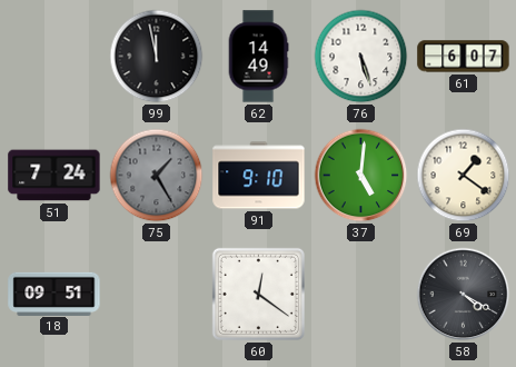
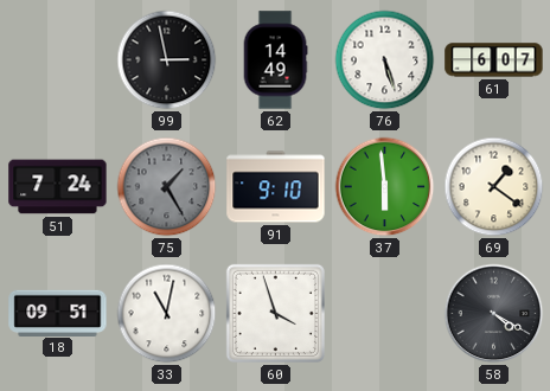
99: 11:58 -> 2:58 (167, 60)
37: 5:01 -> 5:59 (385, 187)
33: none -> 11:02 (167, 314)
60: 12:21 -> 3:57 (275, 313)
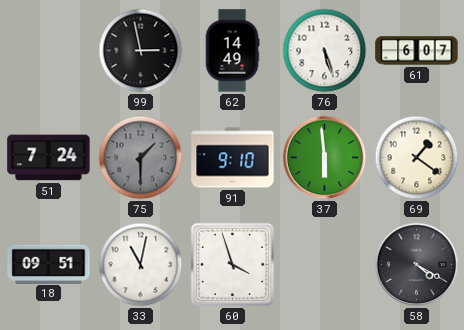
75: 1:25 -> 1:30 (141, 158)
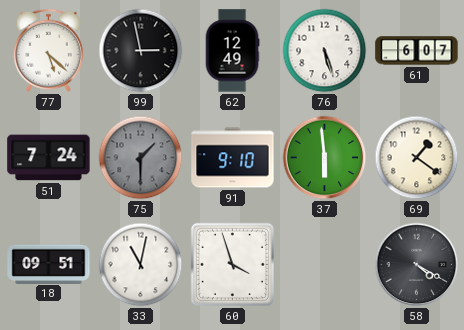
77: none -> 5:22 (48, 50)
62: 14:49 -> 12:49 (232, 51)
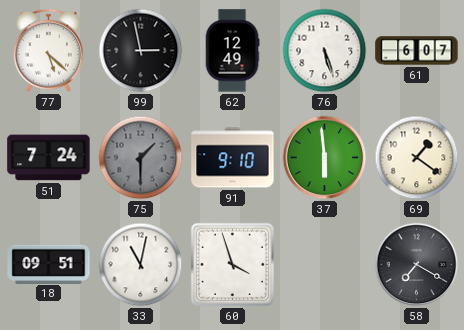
58: 4:20 -> 7:20 (417, 265)
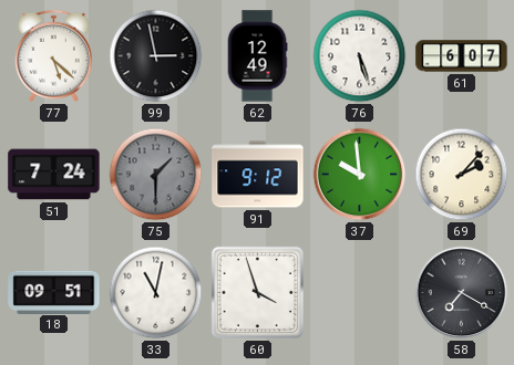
91: 9:10 -> 9:12 (258, 175)
37: 5:59 -> 9:59 (360, 175)
69: 1:21 -> 2:07 (462, 175)
